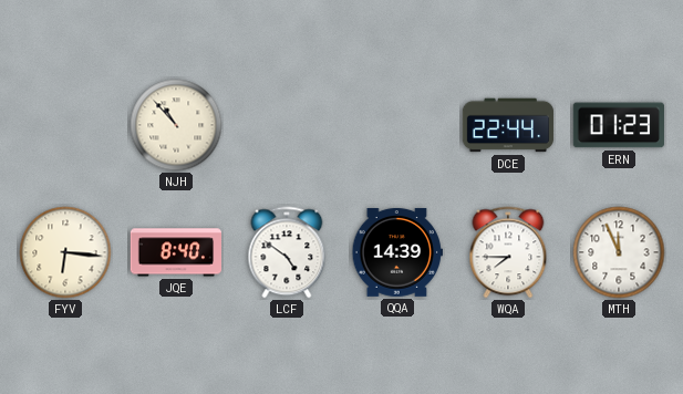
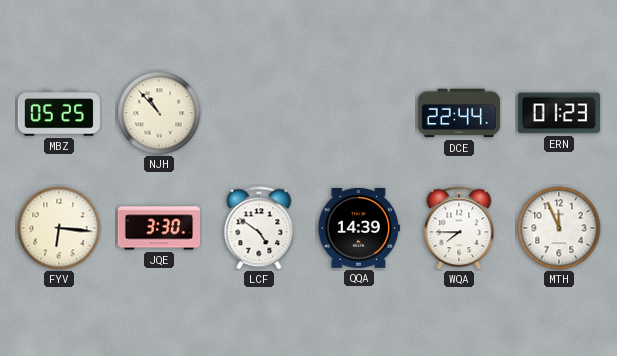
MBZ: none -> 05:25 (59, 113)
JQE: 8:40 -> 3:30 (159, 228)
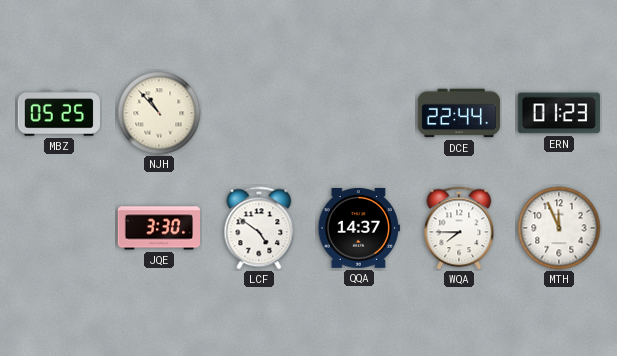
FYV: 6:16 -> none (59, 228)
QQA: 14:39 -> 14:37 (358, 229)
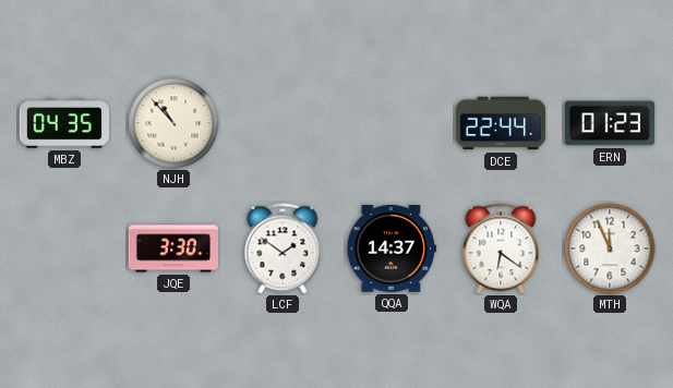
MBZ: 05:25 -> 04:35 (64, 123)
LCF: 4:51 -> 1:51 (283, 248)
WQA: 7:45 -> 6:21 (501, 248)
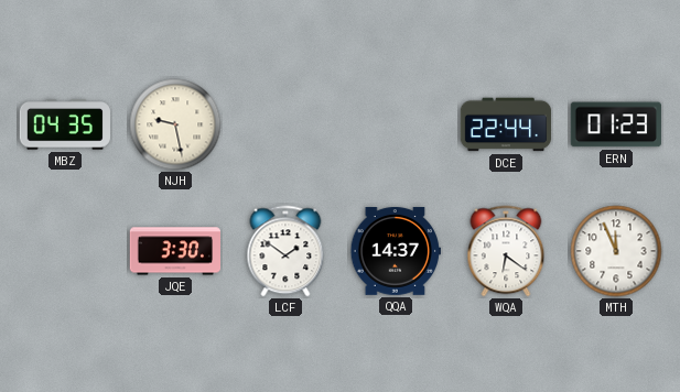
NJH: 10:53 -> 9:28 (175, 124)
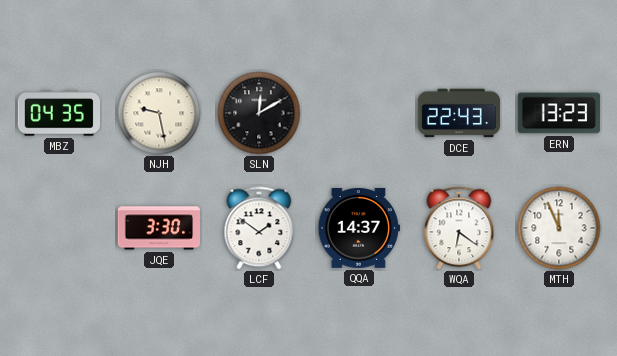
SLN: none -> 12:10 (259, 113)
DCE: 22:44 -> 22:43 (459, 113)
ERN: 01:23 -> 13:23 (559, 113)
